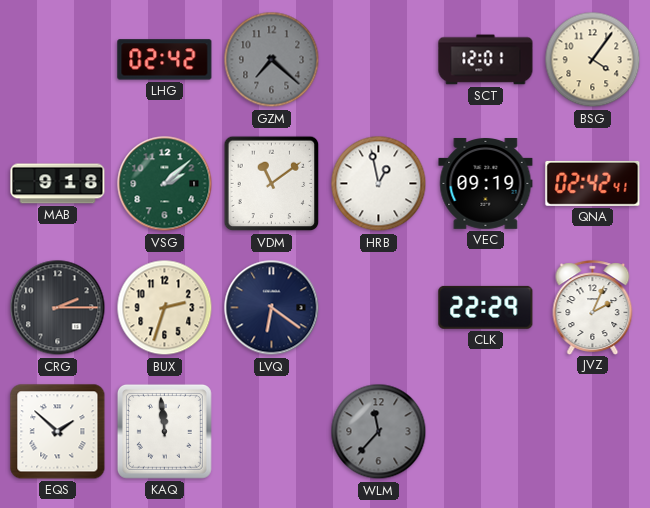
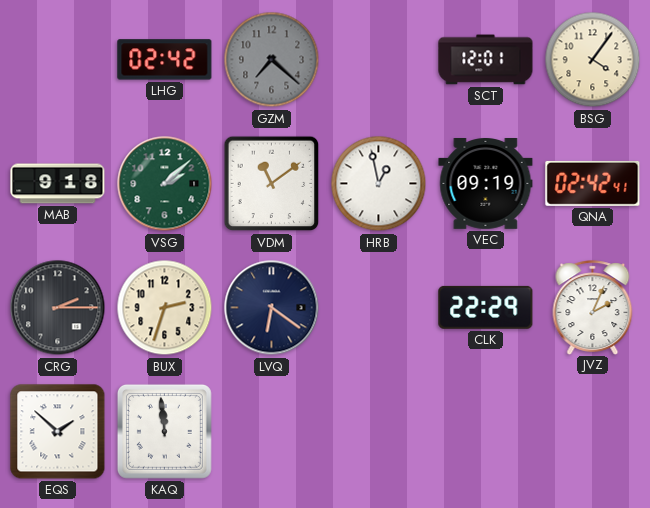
WLM: 11:37 -> none (379, 432)
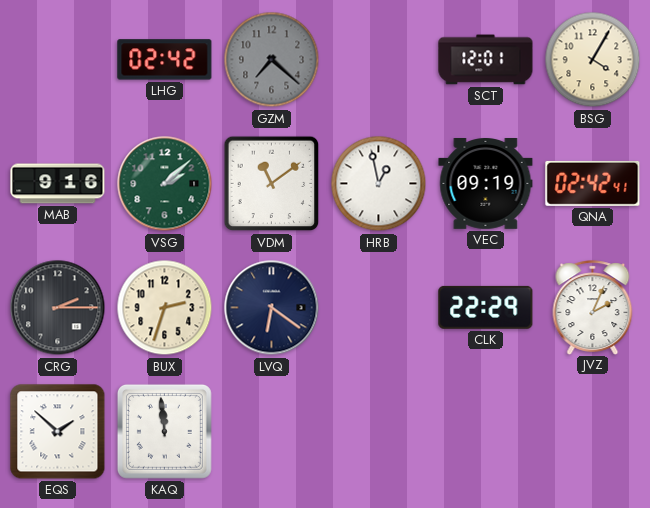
BSG: 4:06 -> 4:05 (593, 60)
MAB: 9:18 -> 9:16 (58, 184)
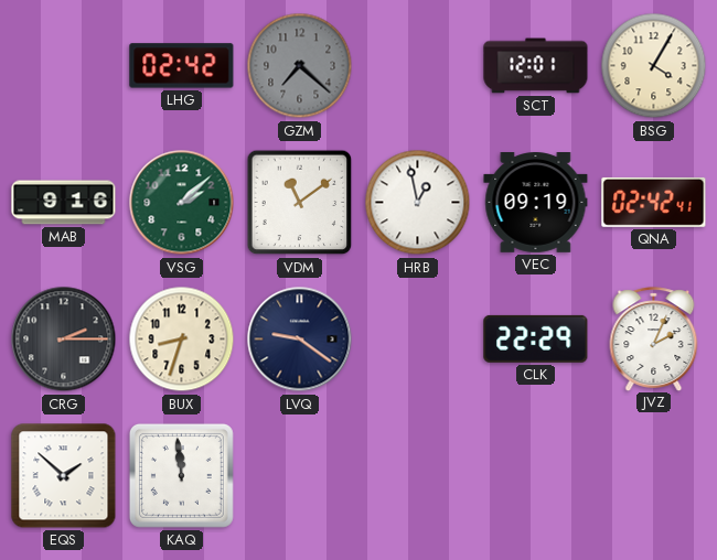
BUX: 2:33 -> 8:33 (182, 340)
LVQ: 6:21 -> 9:21 (300, 340)
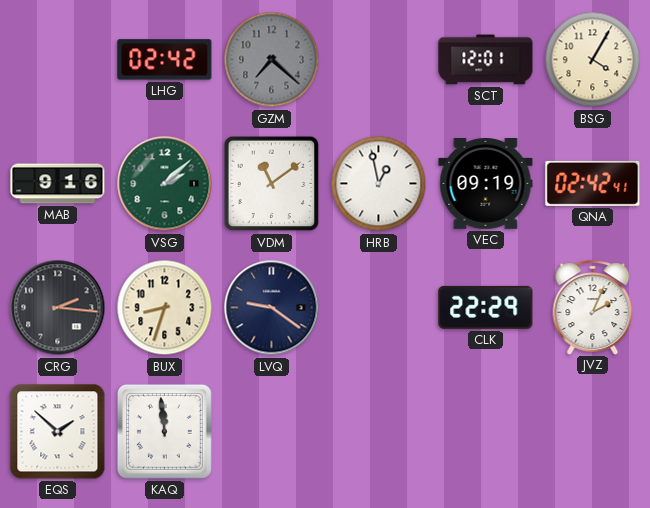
CRG: 2:15 -> 2:16 (58, 308)
